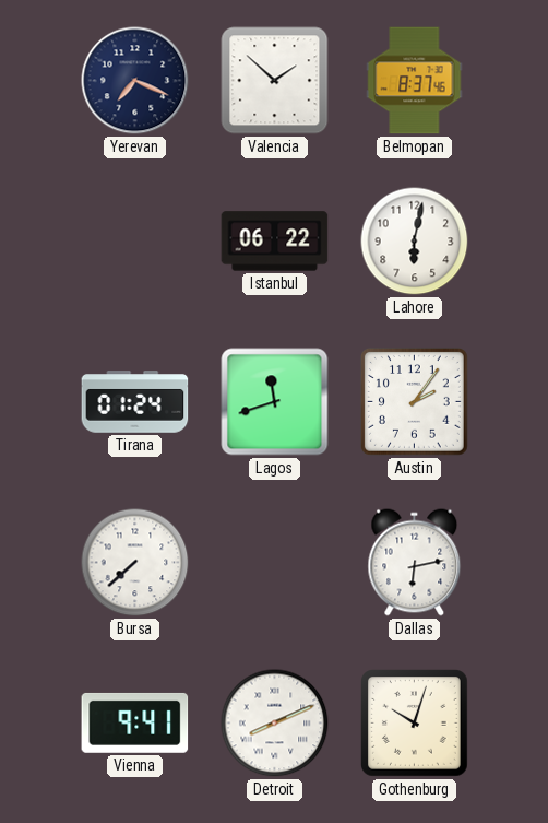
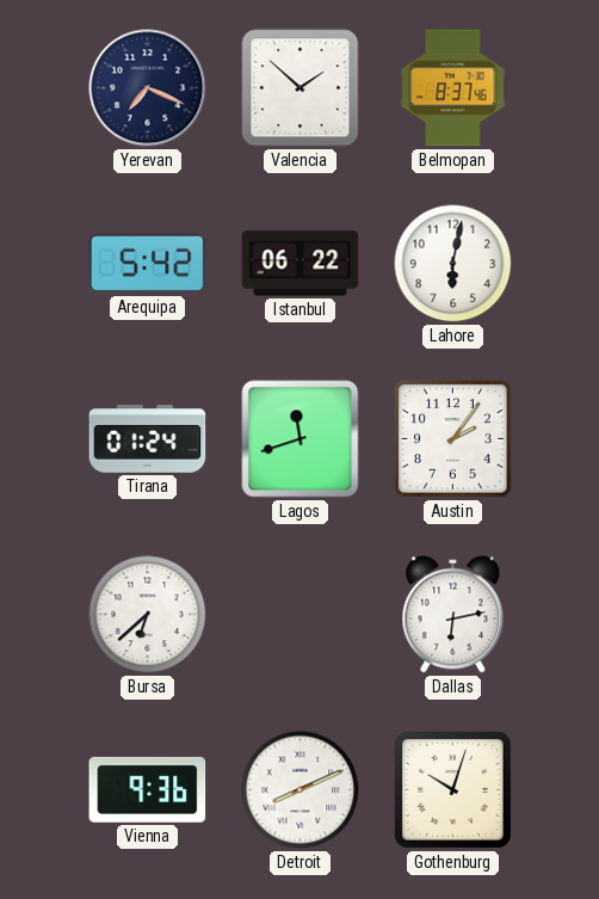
Arequipa: none -> 5:42 (148, 264)
Bursa: 7:38 -> 6:38 (148, 615)
Vienna: 9:41 -> 9:36 (148, 789)
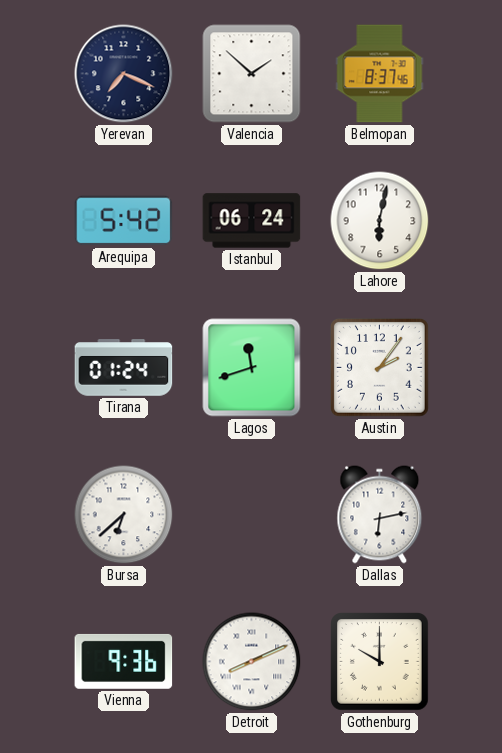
Istanbul: 06:22 -> 06:24 (252, 221)
Gothenburg: 10:03 -> 10:00 (380, 662)
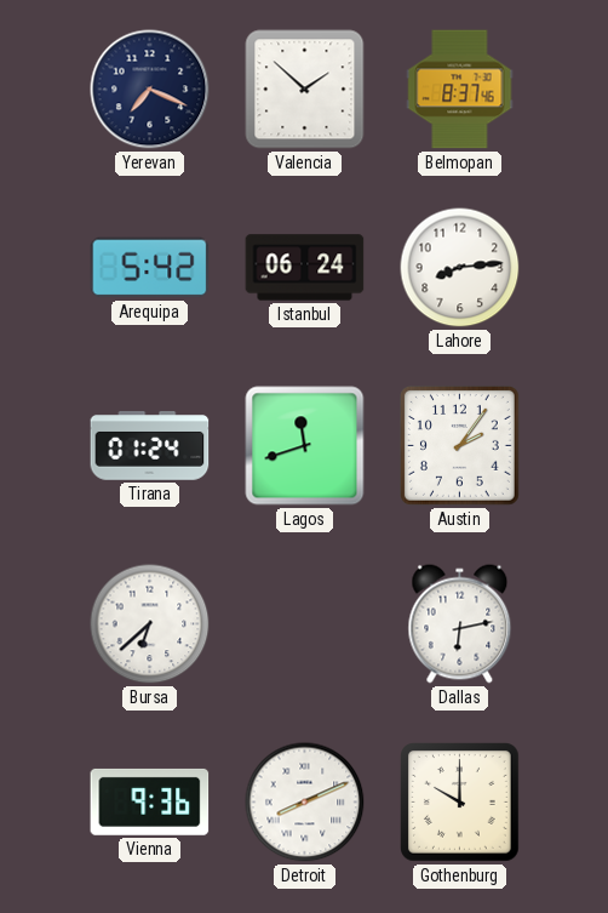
Lahore: 6:02 -> 8:14 (460, 268)
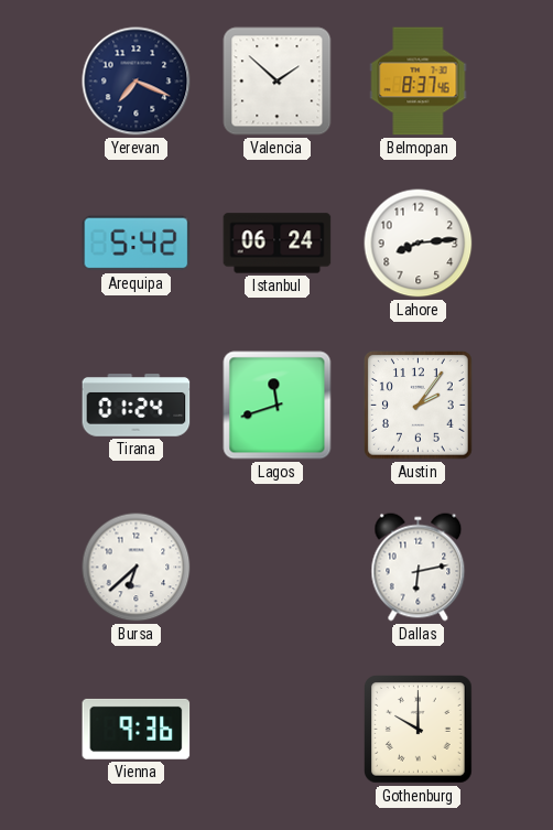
Detroit: 8:11 -> none (305, 803)
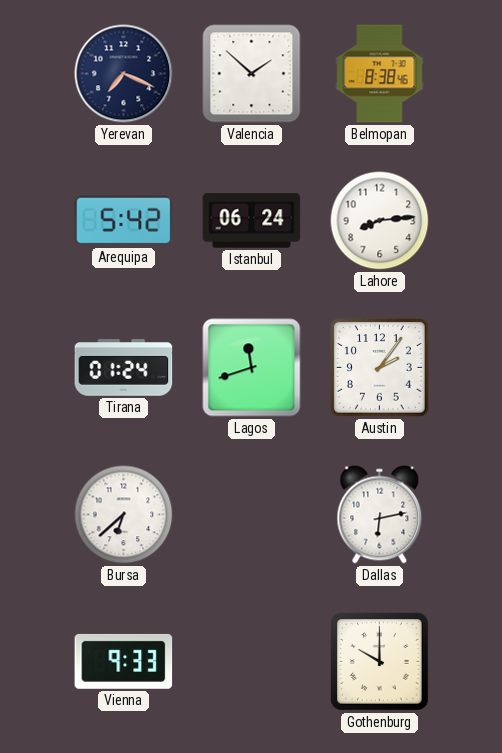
Belmopan: 8:37 -> 8:38 (380, 74)
Vienna: 9:36 -> 9:33 (124, 661)
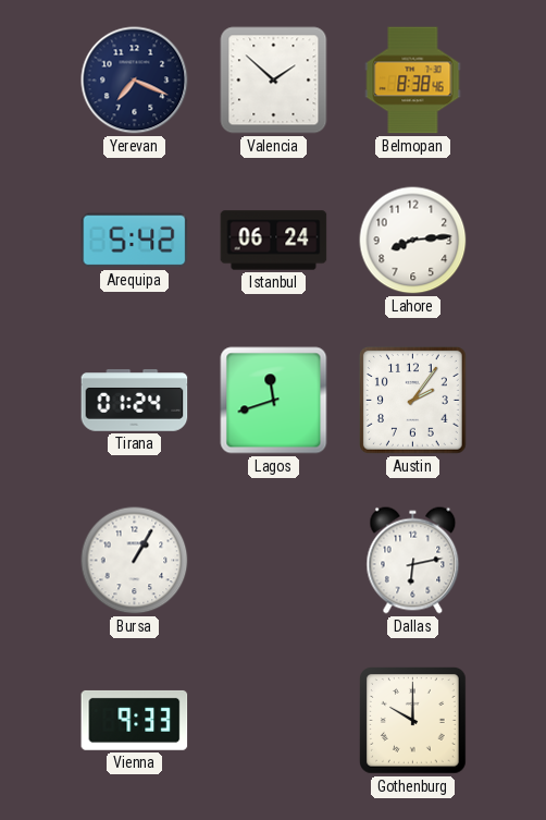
Bursa: 6:38 -> 1:05 (135, 561)
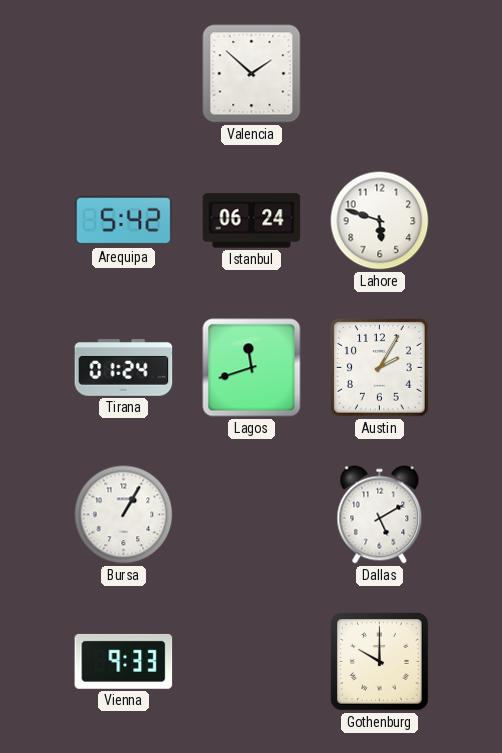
Yerevan: 7:19 -> none (135, 81)
Belmopan: 8:38 -> none (413, 81)
Lahore: 8:14 -> 5:48 (380, 221)
Austin: 2:06 -> 2:05 (380, 368)
Dallas: 6:13 -> 5:10 (380, 515)
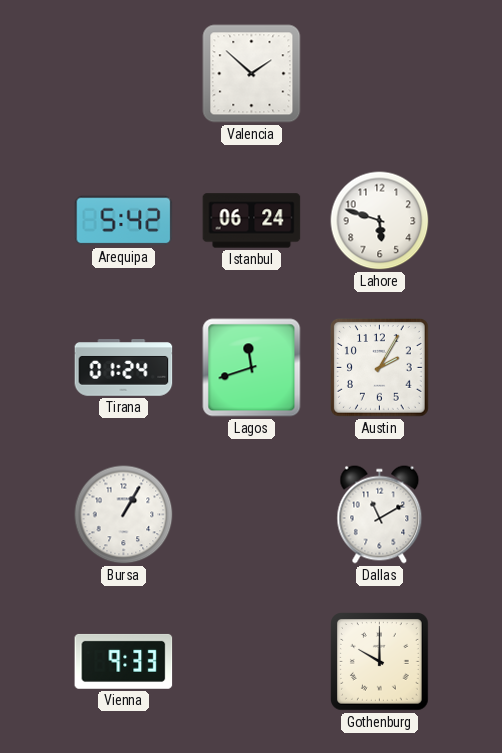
Dallas: 5:10 -> 11:10 (380, 515)
